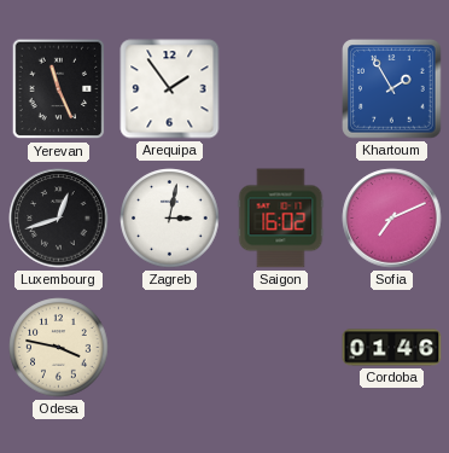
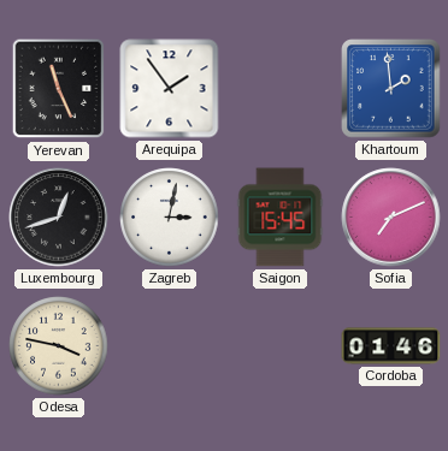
Khartoum: 1:55 -> 1:59 (391, 89)
Saigon: 16:02 -> 15:45 (281, 218)
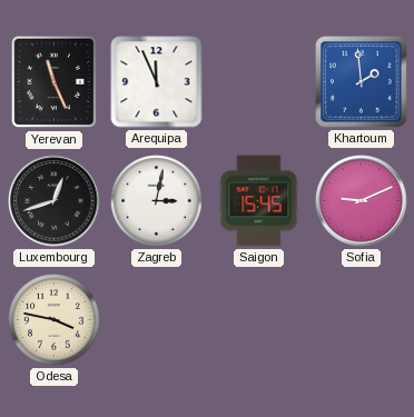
Arequipa: 1:54 -> 11:56 (157, 82)
Sofia: 7:11 -> 9:11 (362, 201)
Cordoba: 01:46 -> none (391, 346)
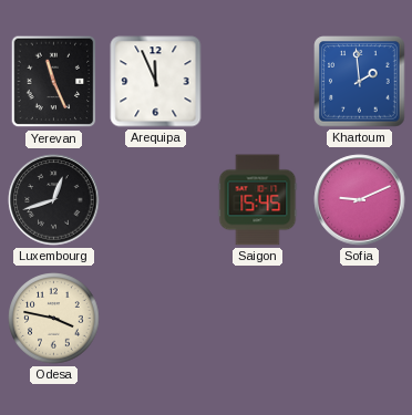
Zagreb: 3:02 -> none (157, 201)
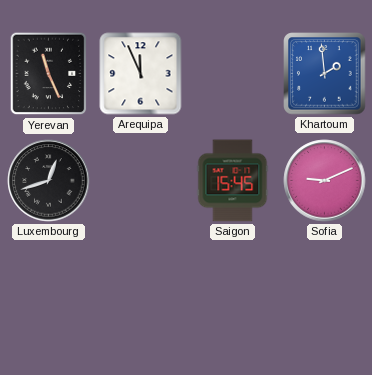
Odesa: 3:47 -> none (54, 319)
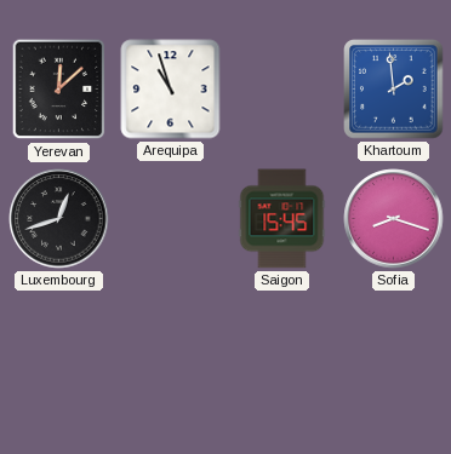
Yerevan: 11:26 -> 12:08 (59, 90)
Arequipa: 11:56 -> 10:57 (171, 90)
Sofia: 9:11 -> 8:18 (394, 219)
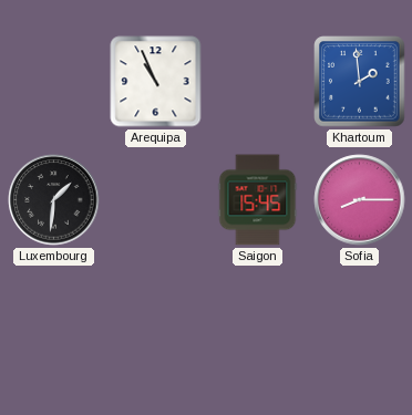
Yerevan: 12:08 -> none (59, 90)
Arequipa: 10:57 -> 10:56 (156, 82)
Luxembourg: 12:42 -> 1:31 (54, 200)
Sofia: 8:18 -> 8:15 (360, 200)
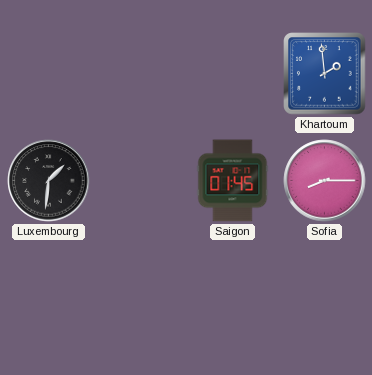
Arequipa: 10:56 -> none (156, 82)
Saigon: 15:45 -> 01:45 (233, 181)
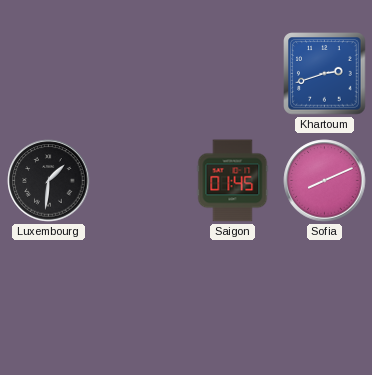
Khartoum: 1:59 -> 2:42 (325, 74)
Sofia: 8:15 -> 8:11 (325, 181)
